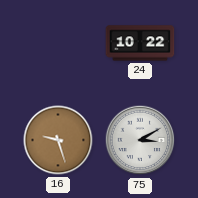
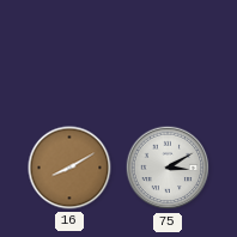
24: 10:22 -> none (140, 43)
16: 9:27 -> 8:10 (69, 168)
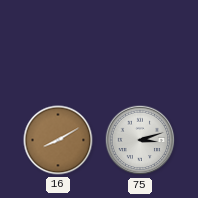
75: 3:10 -> 3:12 (140, 140)
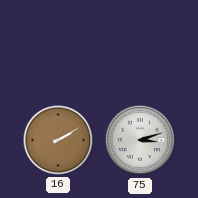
16: 8:10 -> 2:10 (58, 140)
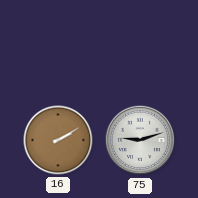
75: 3:12 -> 9:12 (140, 140)
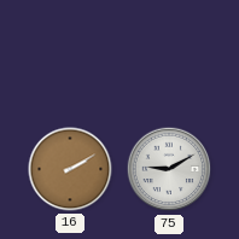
75: 9:12 -> 9:10 (169, 169)
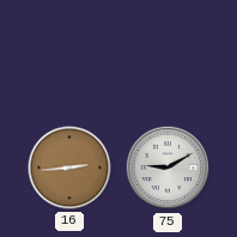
16: 2:10 -> 2:44 (69, 168)
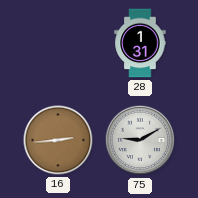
28: none -> 1:31 (140, 43)
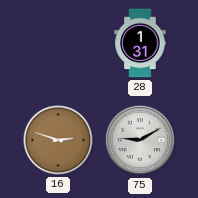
16: 2:44 -> 2:48 (58, 140)
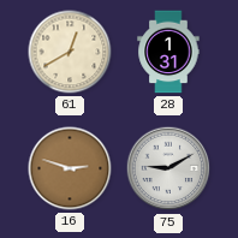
61: none -> 12:40 (70, 52)
